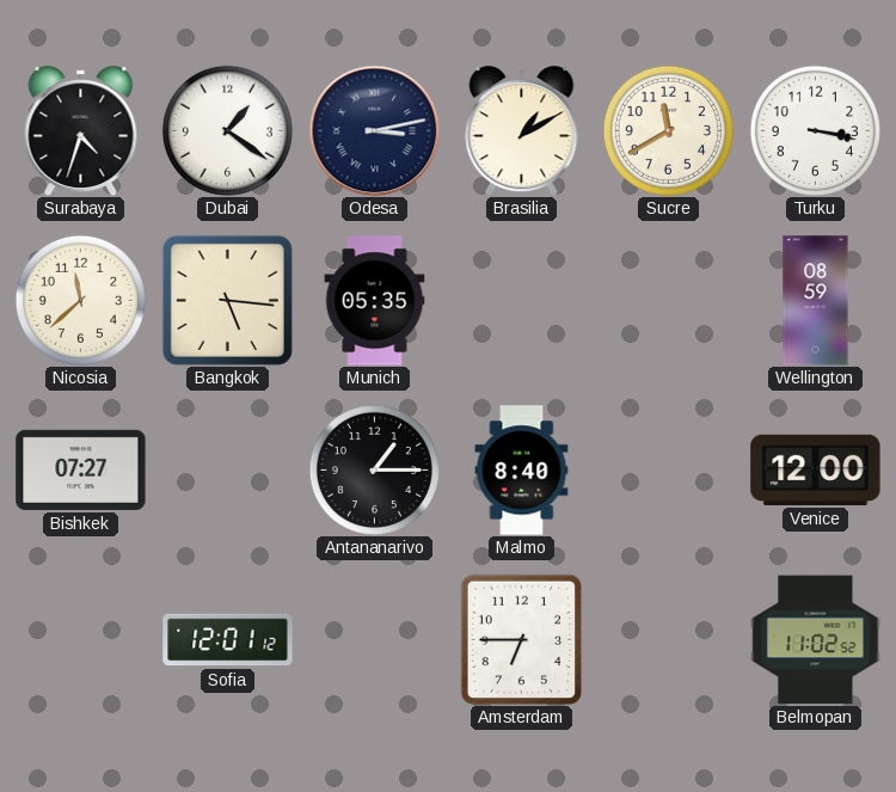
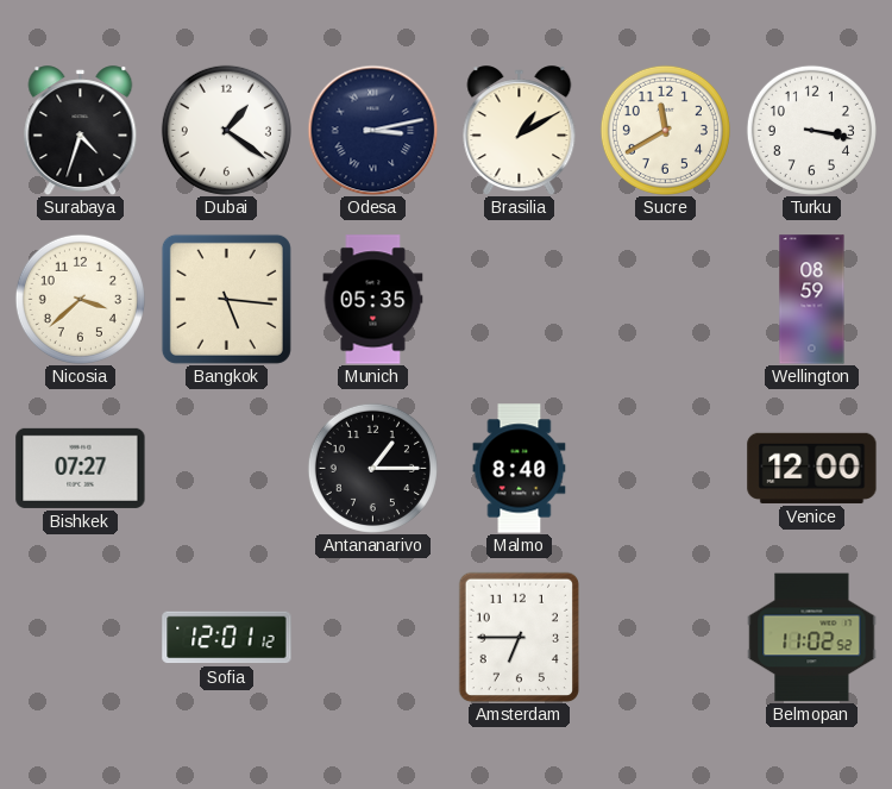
Nicosia: 11:38 -> 3:38 (80, 299)
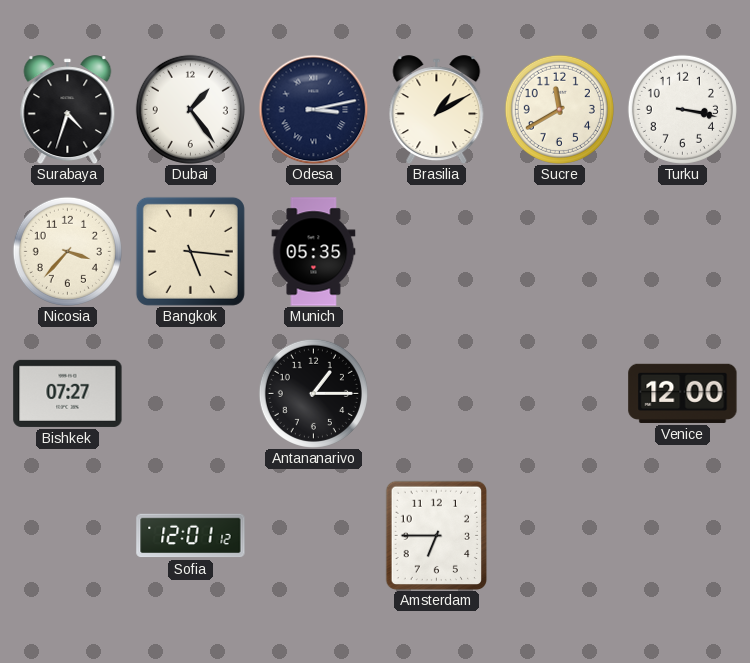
Dubai: 1:21 -> 1:24 (190, 109)
Nicosia: 3:38 -> 3:37 (67, 251)
Wellington: 08:59 -> none (812, 300)
Malmo: 8:40 -> none (520, 469)
Belmopan: 11:02 -> none (812, 638)
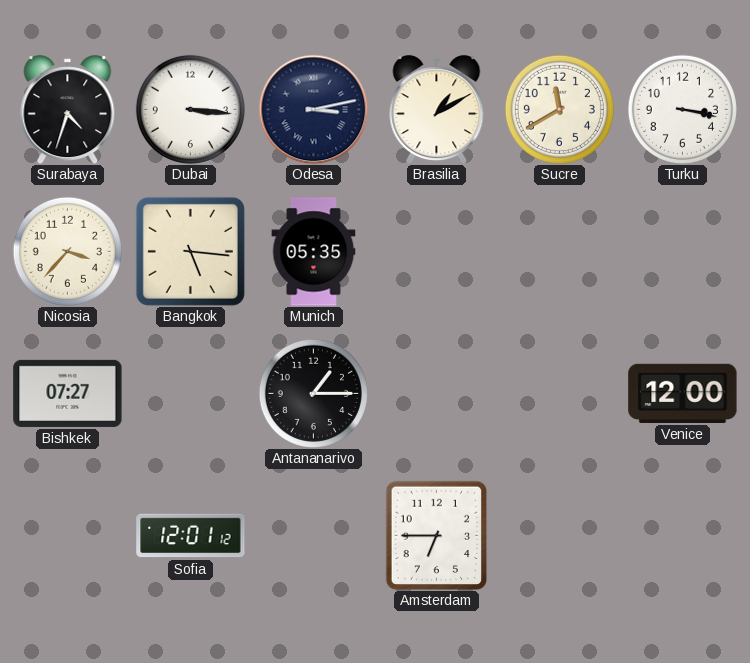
Dubai: 1:24 -> 3:16 (190, 109)
